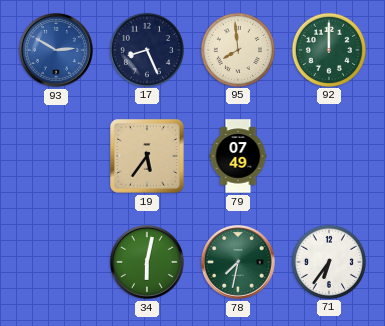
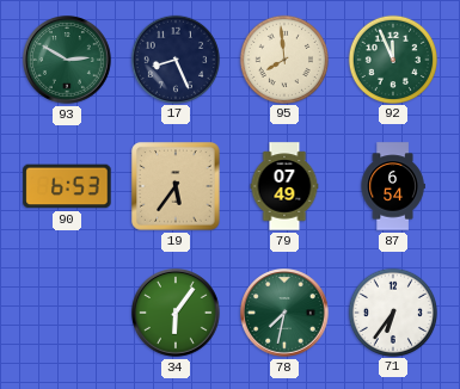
93 dial: blue -> green (68, 61)
92: 12:00 -> 11:56 (392, 58)
90: none -> 6:53 (67, 186)
87: none -> 6:54 (393, 186)
34: 6:02 -> 6:06 (177, 314)
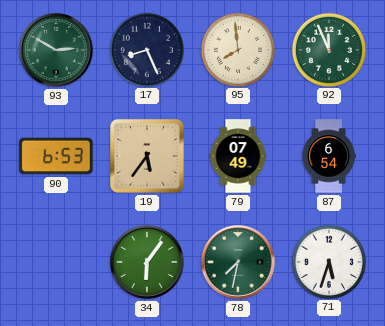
71: 6:36 -> 5:33 (328, 261)
